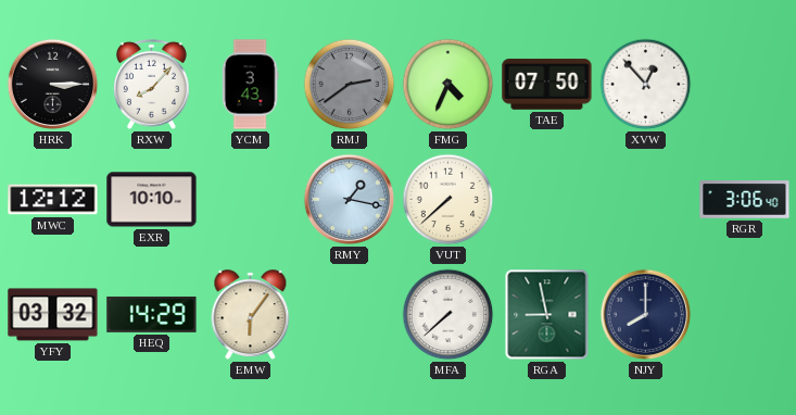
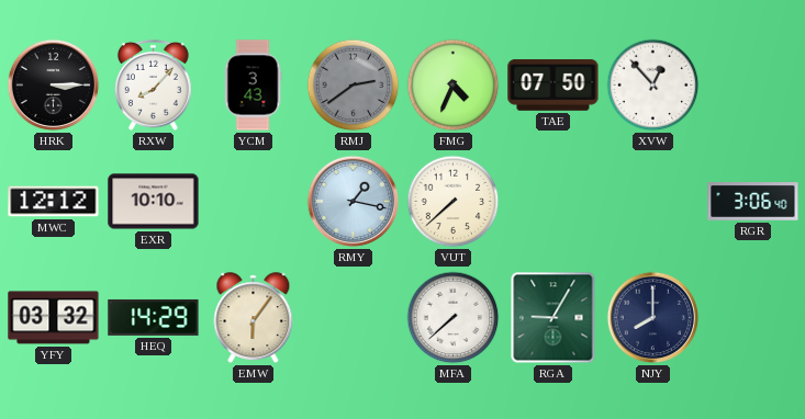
RGA: 8:58 -> 9:05 (554, 318)
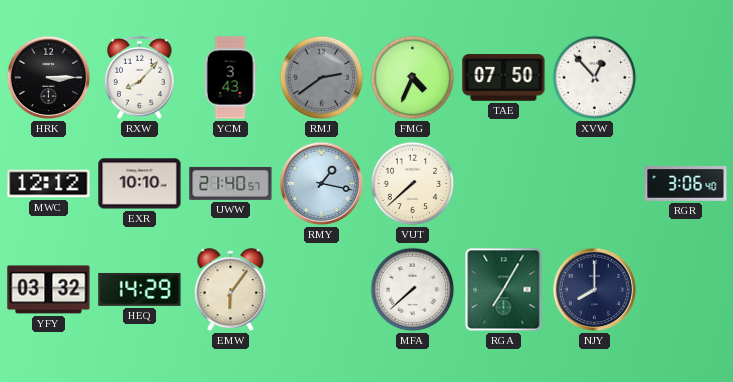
UWW: none -> 21:40 (231, 183)
RGA: 9:05 -> 7:05 (504, 290)
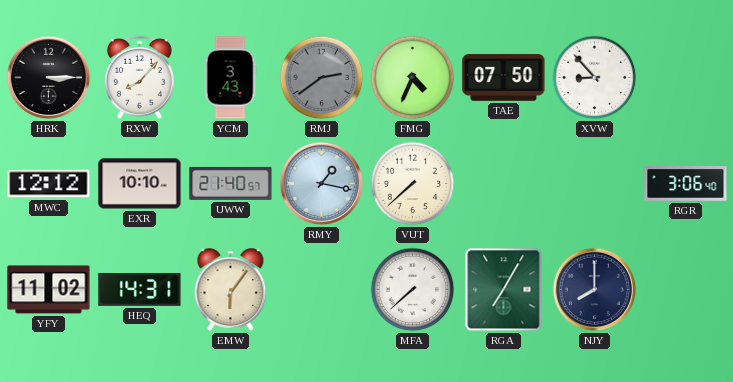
XVW: 12:53 -> 8:53 (595, 78)
YFY: 03:32 -> 11:02 (49, 290)
HEQ: 14:29 -> 14:31 (140, 289)
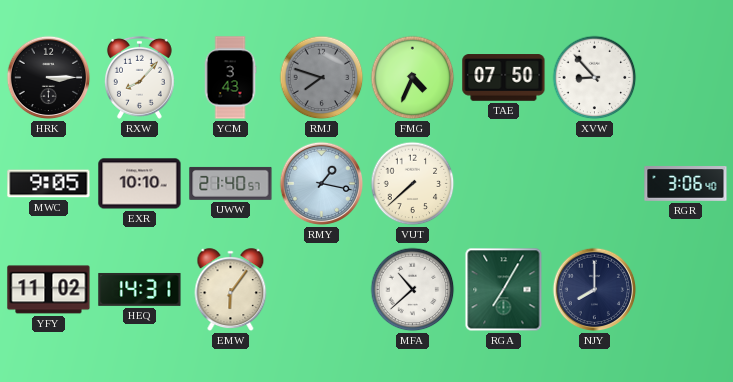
RMJ: 2:39 -> 7:48 (322, 78)
MWC: 12:12 -> 9:05 (49, 184)
MFA: 7:38 -> 10:38 (413, 290)
